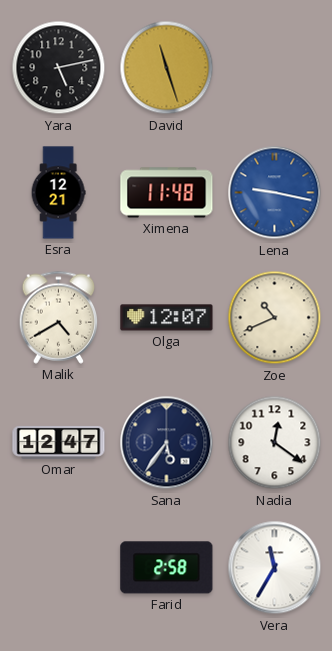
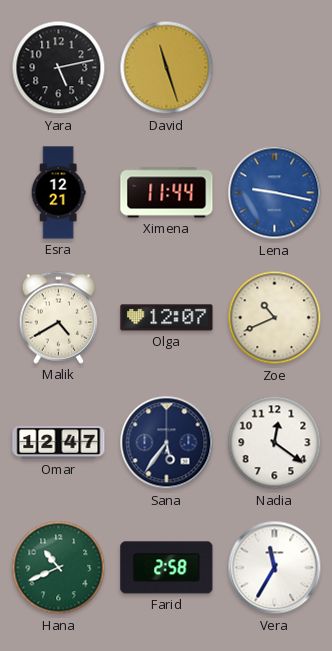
Ximena: 11:48 -> 11:44 (167, 193)
Hana: none -> 10:41 (59, 568)
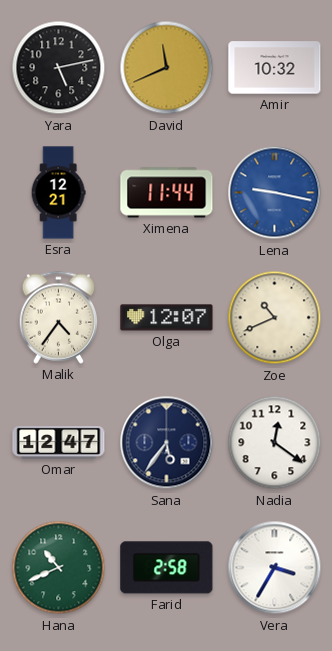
David: 11:27 -> 11:41 (167, 68)
Amir: none -> 10:32 (275, 68)
Malik: 4:40 -> 4:36 (59, 317)
Vera: 11:35 -> 3:35 (275, 568)
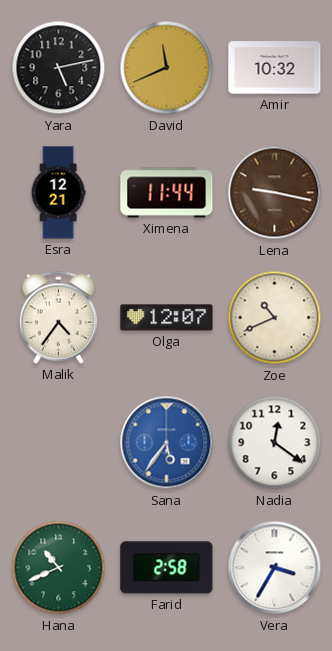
Lena dial: blue -> brown (275, 193)
Omar: 12:47 -> none (59, 442)
Sana dial: navy -> blue (167, 443)
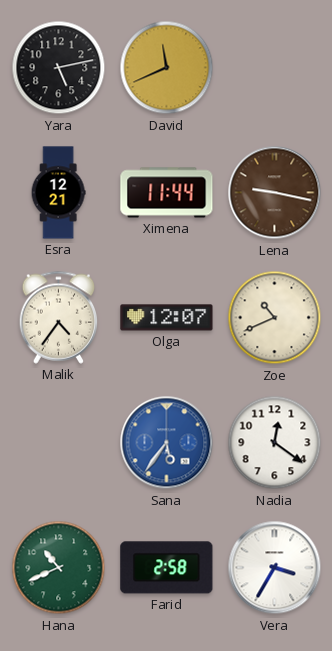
Amir: 10:32 -> none (275, 68)
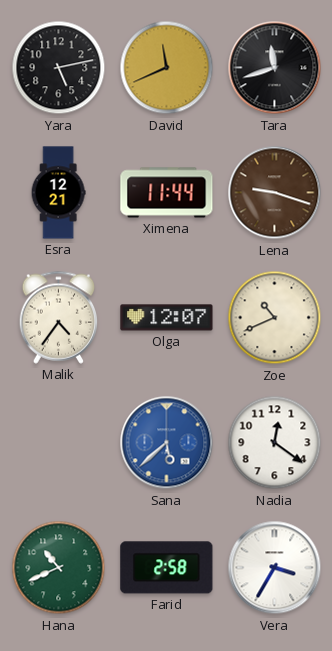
Tara: none -> 11:42 (275, 68)
Lena: 9:17 -> 9:18 (275, 193)
Sana: 5:36 -> 5:38 (167, 443)
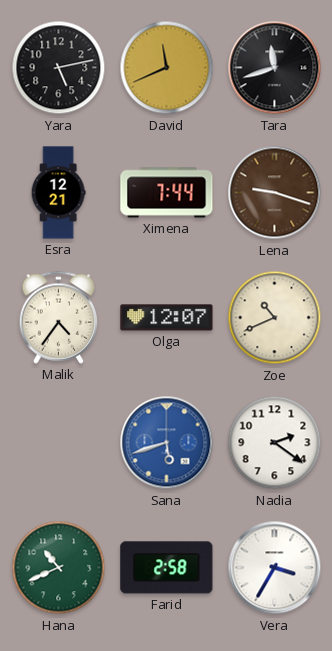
Ximena: 11:44 -> 7:44 (167, 193)
Sana: 5:38 -> 5:42 (167, 443)
Nadia: 12:21 -> 2:21 (275, 443)
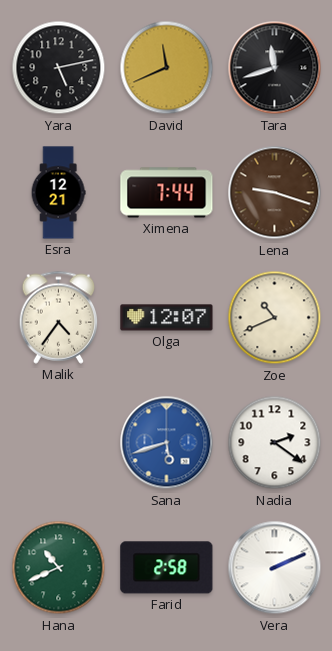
Vera: 3:35 -> 2:11 (275, 568)
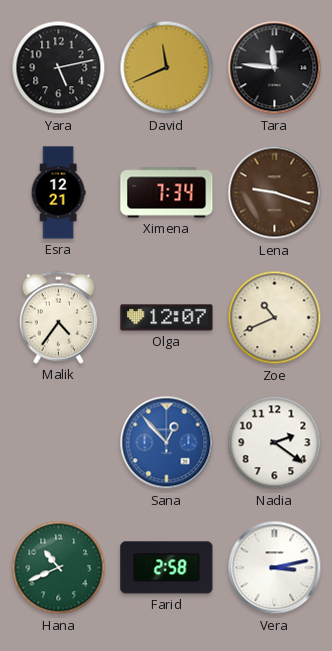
Tara: 11:42 -> 11:46 (275, 68)
Ximena: 7:44 -> 7:34 (167, 193)
Sana: 5:42 -> 12:53 (167, 443)
Vera: 2:11 -> 3:13 (275, 568)
